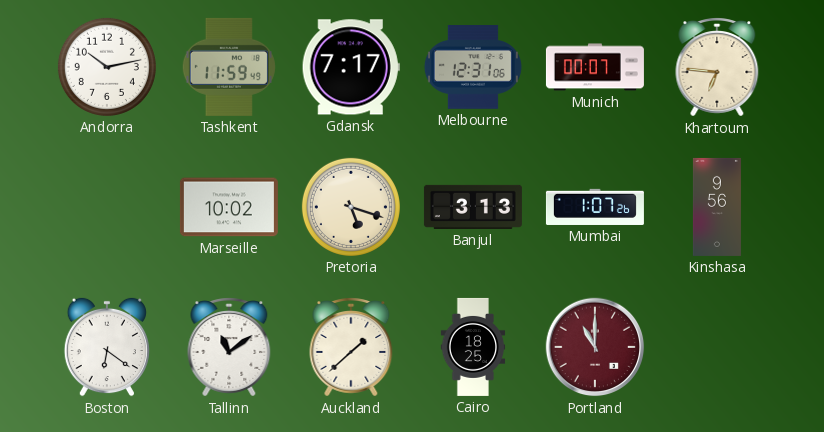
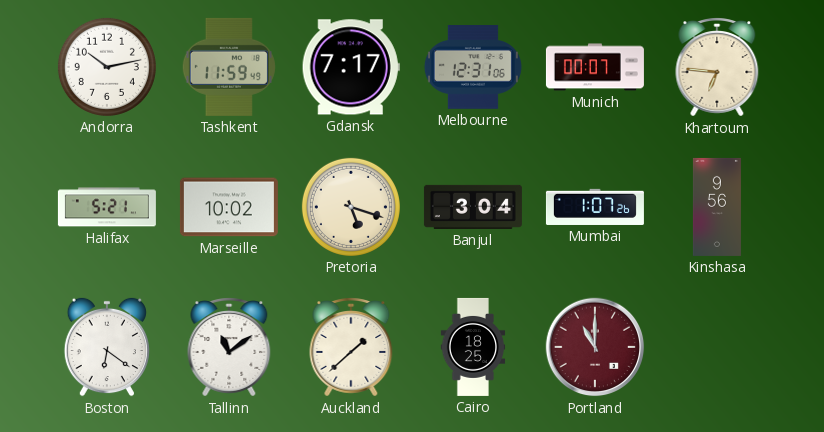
Halifax: none -> 5:21 (107, 207)
Banjul: 3:13 -> 3:04 (473, 207)
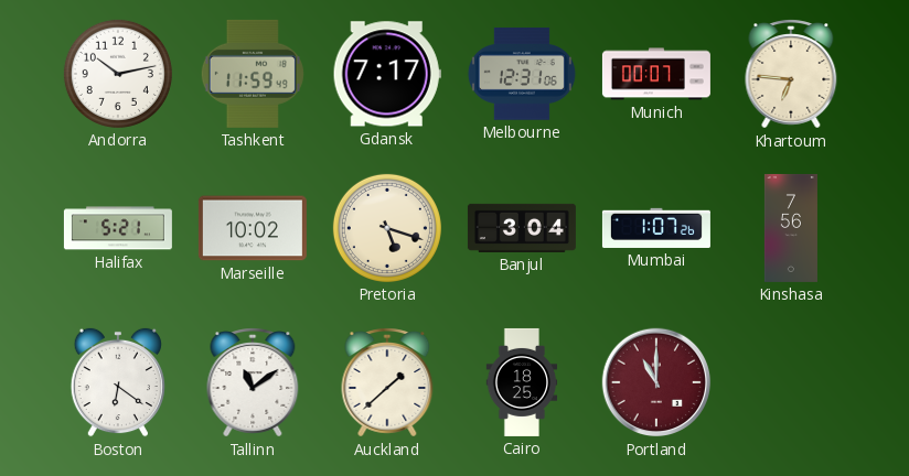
Kinshasa: 9:56 -> 7:56 (791, 228)
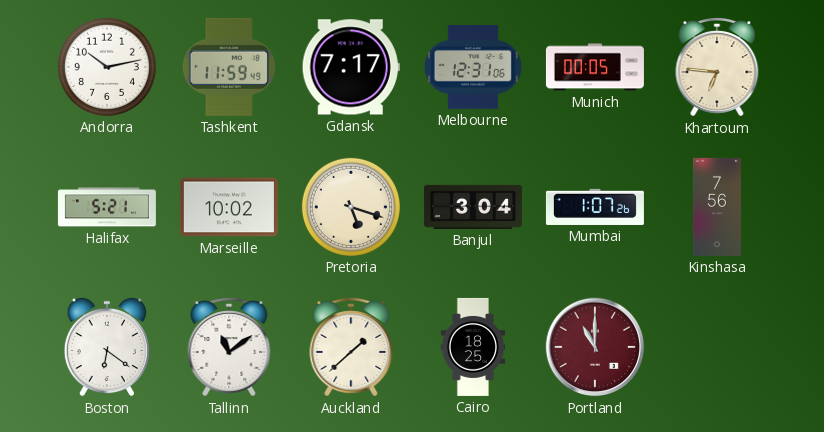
Munich: 00:07 -> 00:05 (595, 67)
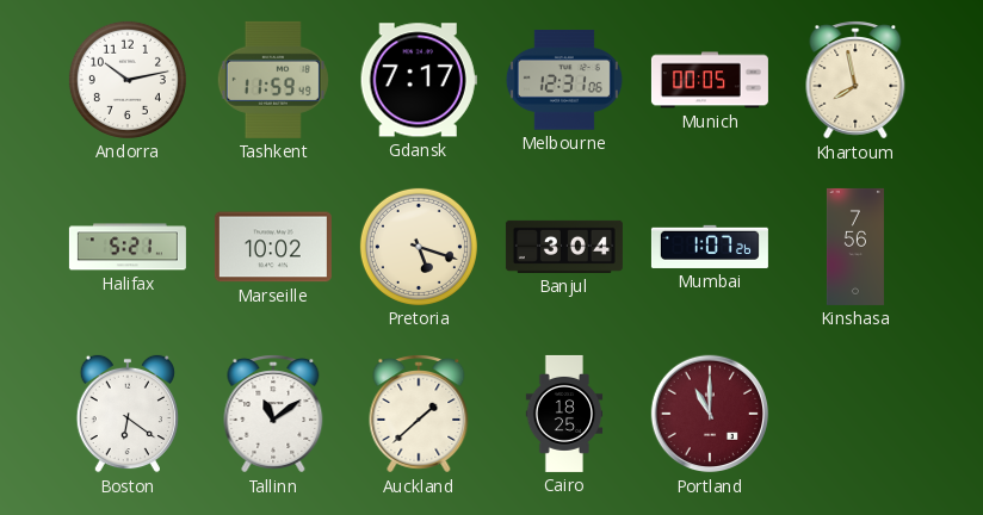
Khartoum: 6:46 -> 7:58 (855, 80)
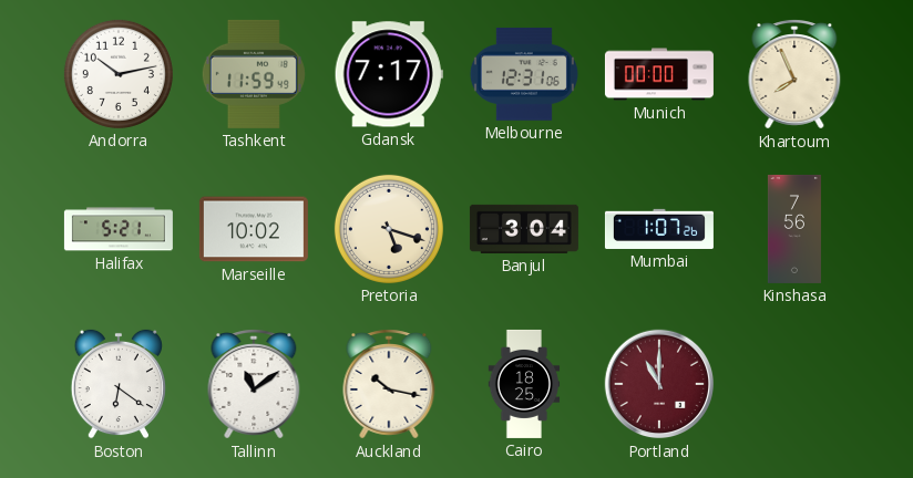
Munich: 00:05 -> 00:00 (659, 74)
Khartoum: 7:58 -> 7:56 (794, 74)
Auckland: 1:38 -> 10:17 (389, 384)
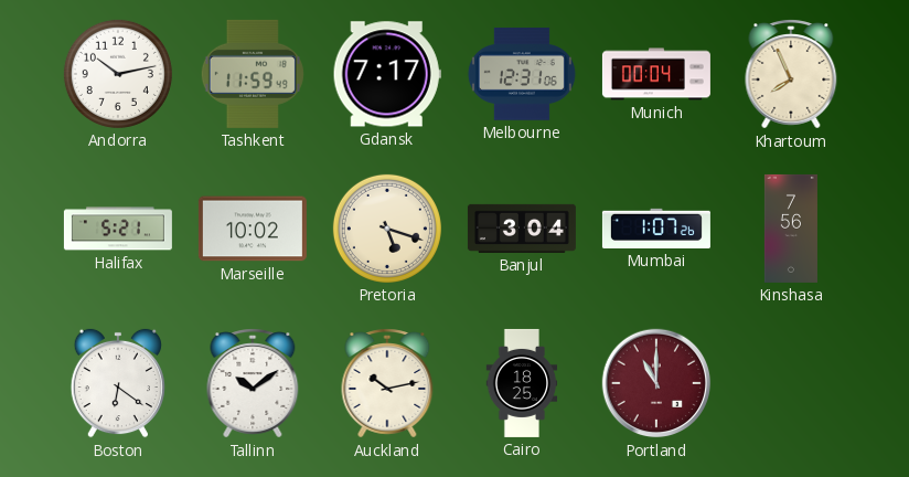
Munich: 00:00 -> 00:04 (656, 74)
Tallinn: 11:09 -> 10:09 (253, 383)
Auckland: 10:17 -> 10:13 (387, 383)
